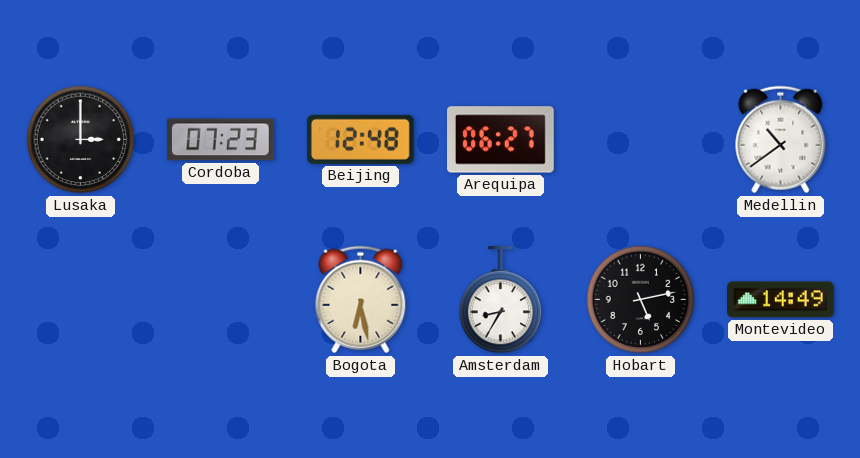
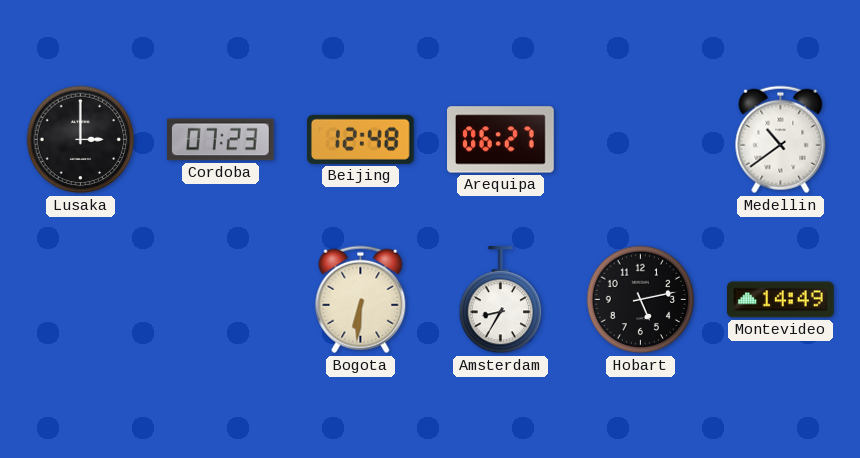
Bogota: 6:28 -> 6:31 (361, 300)
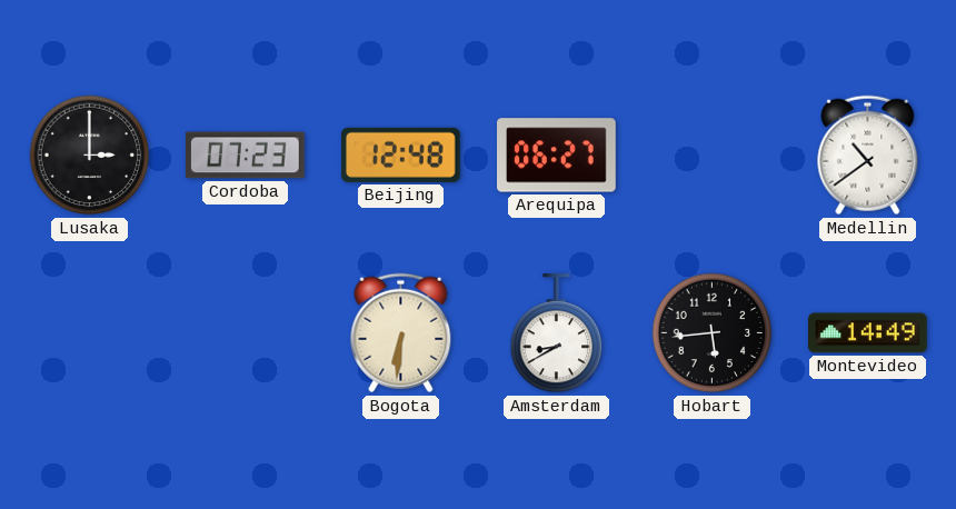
Amsterdam: 8:35 -> 8:40 (557, 335)
Hobart: 5:13 -> 5:44 (713, 333)
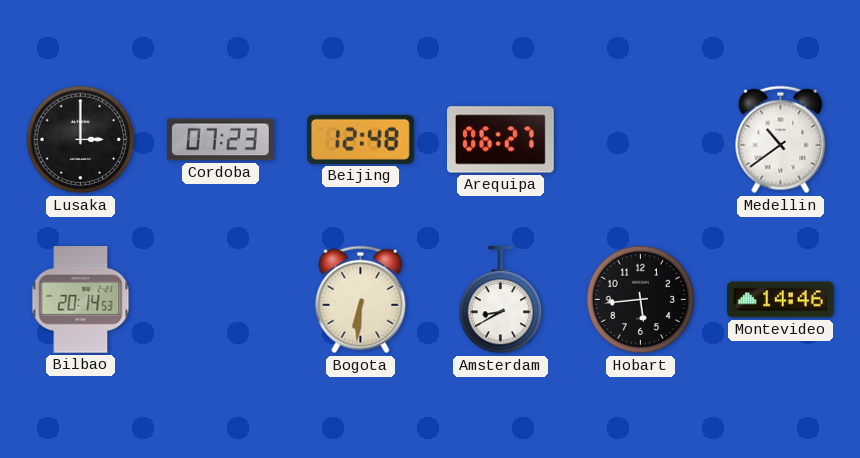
Bilbao: none -> 20:14 (81, 300)
Montevideo: 14:49 -> 14:46 (781, 300)
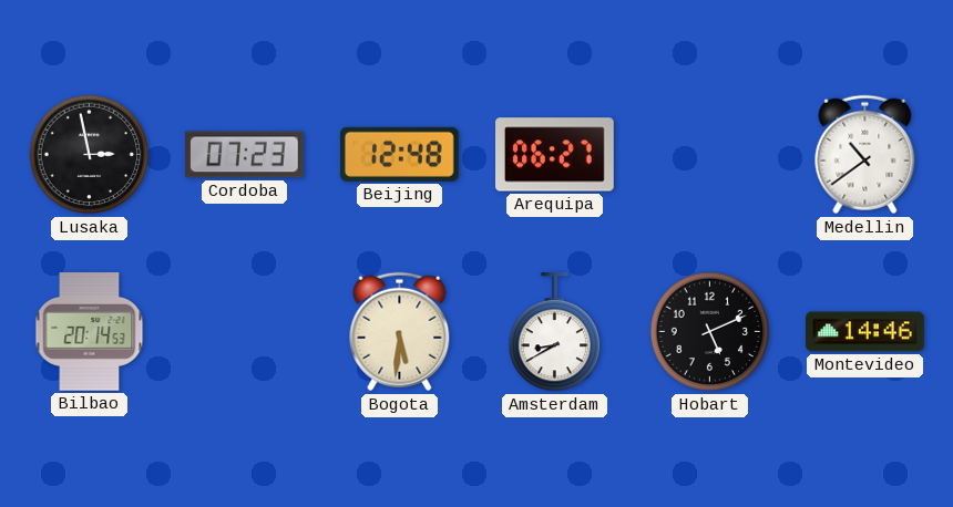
Lusaka: 3:00 -> 2:58 (90, 155)
Bogota: 6:31 -> 5:31 (400, 332)
Hobart: 5:44 -> 5:11 (710, 332)
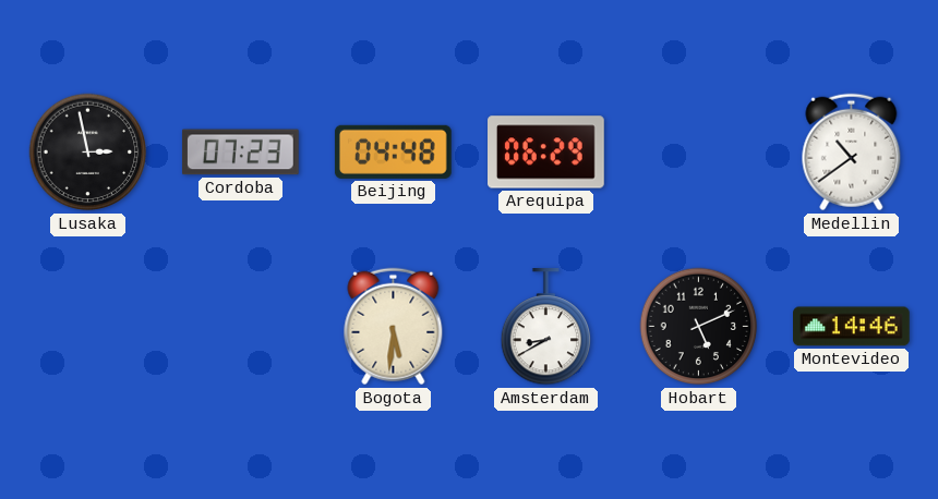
Beijing: 12:48 -> 04:48 (393, 151)
Arequipa: 06:27 -> 06:29 (546, 153)
Bilbao: 20:14 -> none (90, 332)
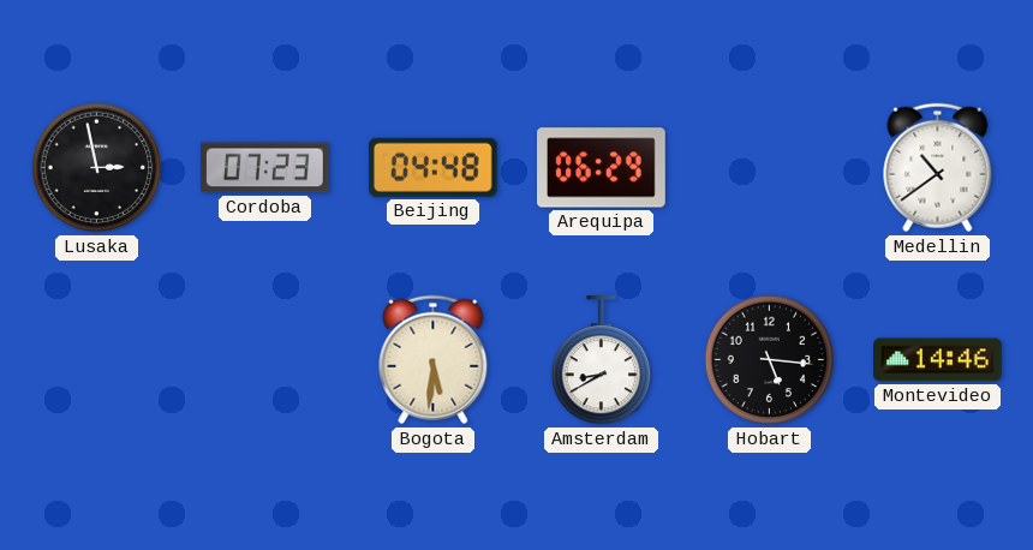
Hobart: 5:11 -> 5:16 (770, 360)
